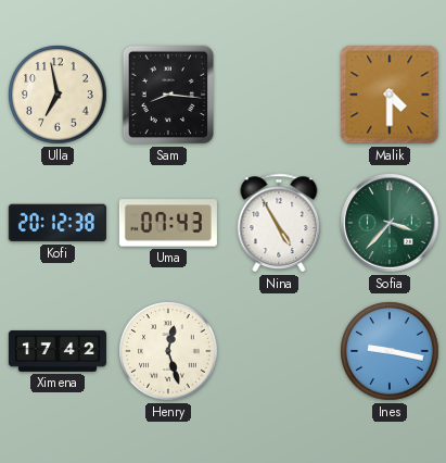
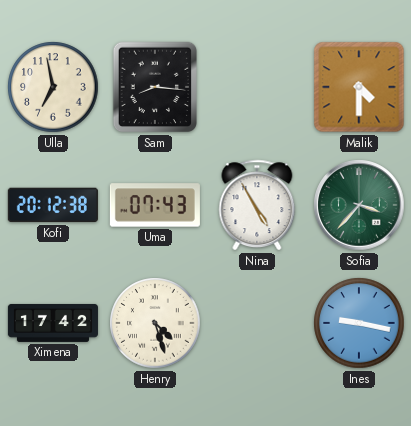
Henry: 12:27 -> 4:27 (155, 323)
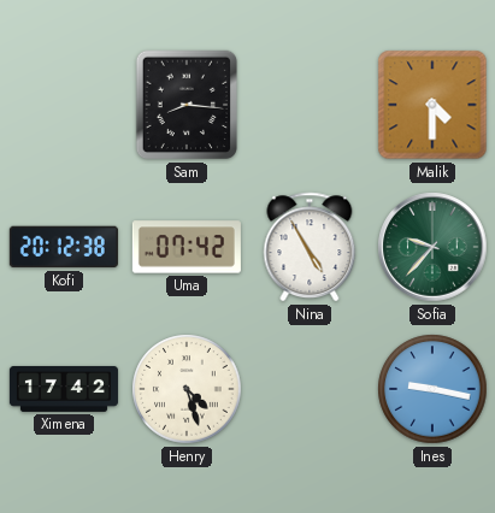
Ulla: 6:58 -> none (53, 87)
Uma: 07:43 -> 07:42 (187, 247)
Sofia: 3:37 -> 9:37 (432, 247)
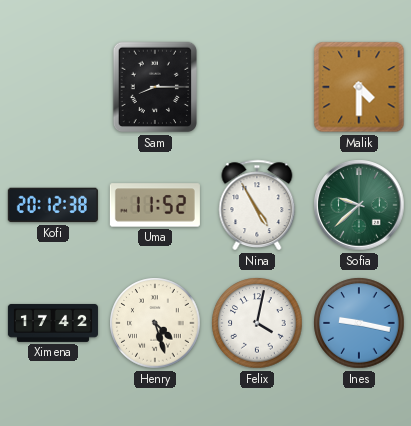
Sam: 8:16 -> 8:15 (155, 87)
Uma: 07:42 -> 11:52 (155, 205)
Sofia: 9:37 -> 9:38 (359, 205)
Felix: none -> 4:02 (257, 323)
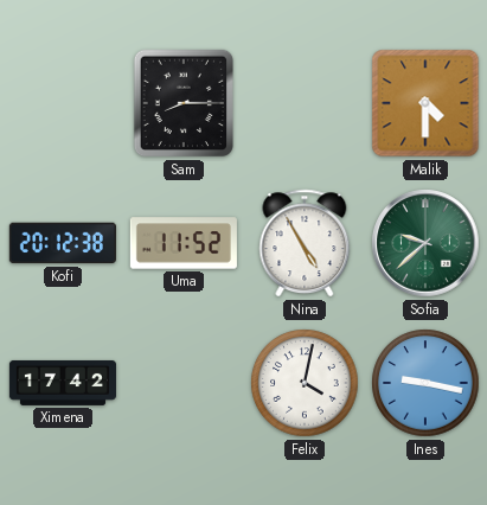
Henry: 4:27 -> none (155, 323)
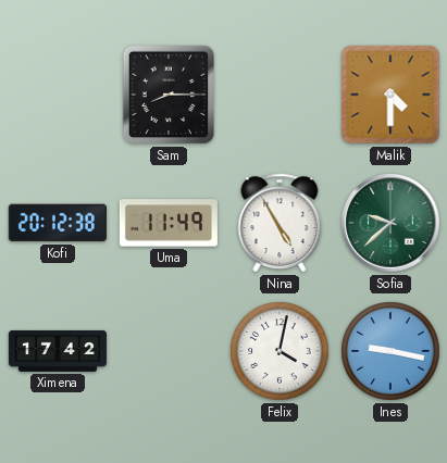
Uma: 11:52 -> 11:49 (169, 223)
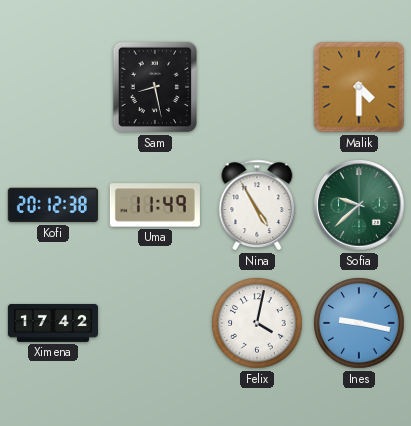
Sam: 8:15 -> 8:28 (155, 87)
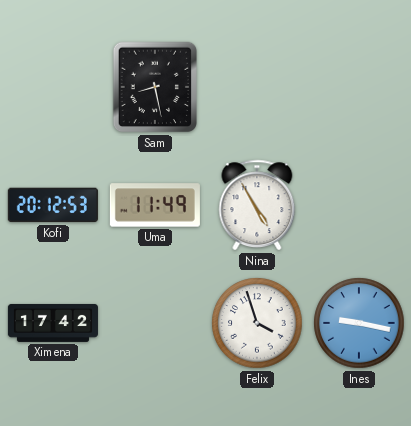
Malik: 4:30 -> none (359, 87)
Kofi: 20:12:38 -> 20:12:53 (53, 205)
Sofia: 9:38 -> none (359, 205)
Felix: 4:02 -> 3:57 (257, 323)
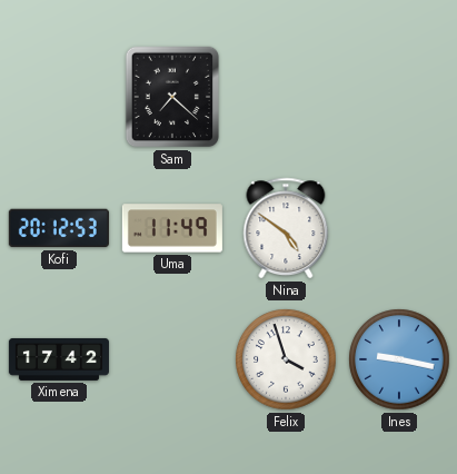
Sam: 8:28 -> 7:22 (172, 97)
Nina: 4:55 -> 4:51 (286, 228)
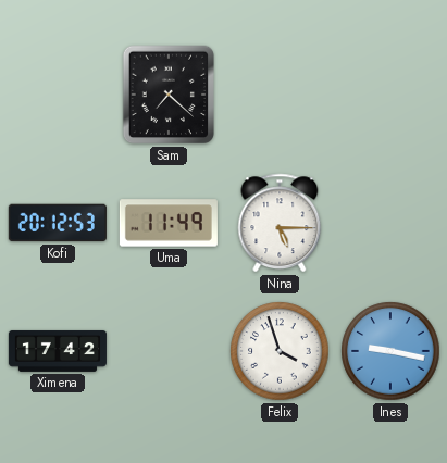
Nina: 4:51 -> 5:15 (280, 223)
